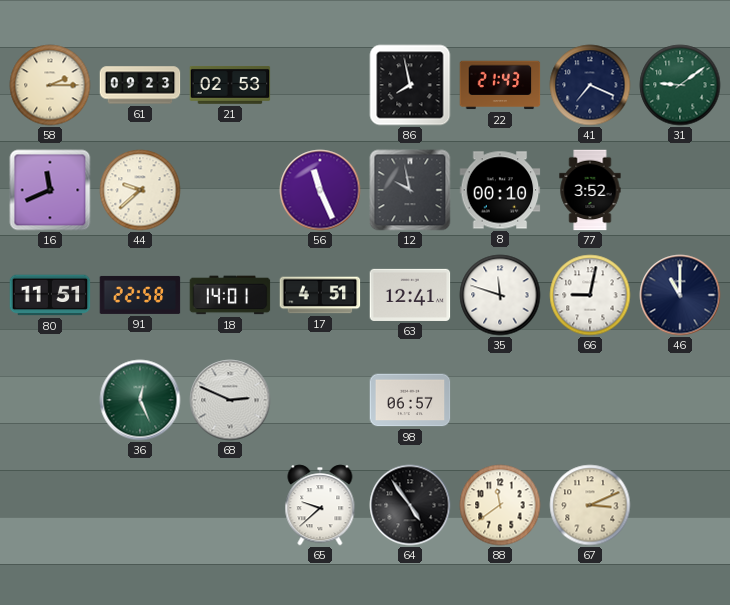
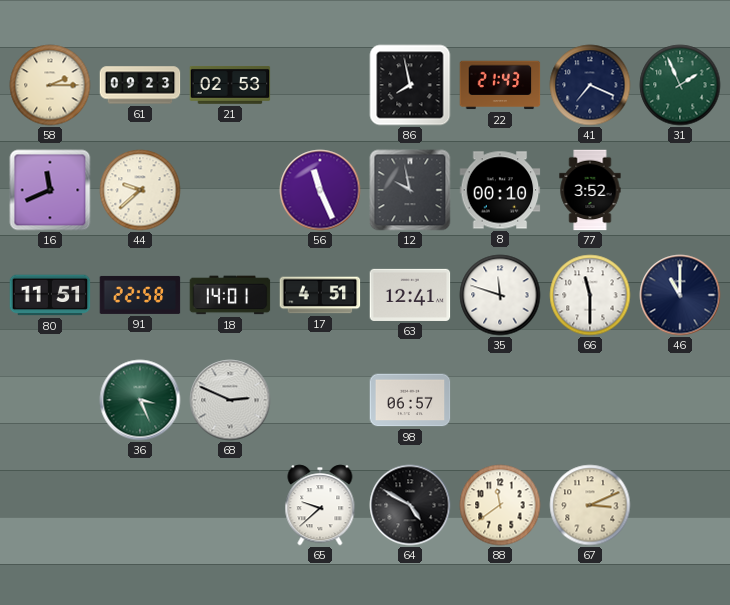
31: 9:09 -> 1:56 (680, 85)
66: 9:02 -> 11:30 (590, 295)
36: 12:26 -> 3:26 (140, 400)
64: 4:54 -> 4:50 (410, 505)
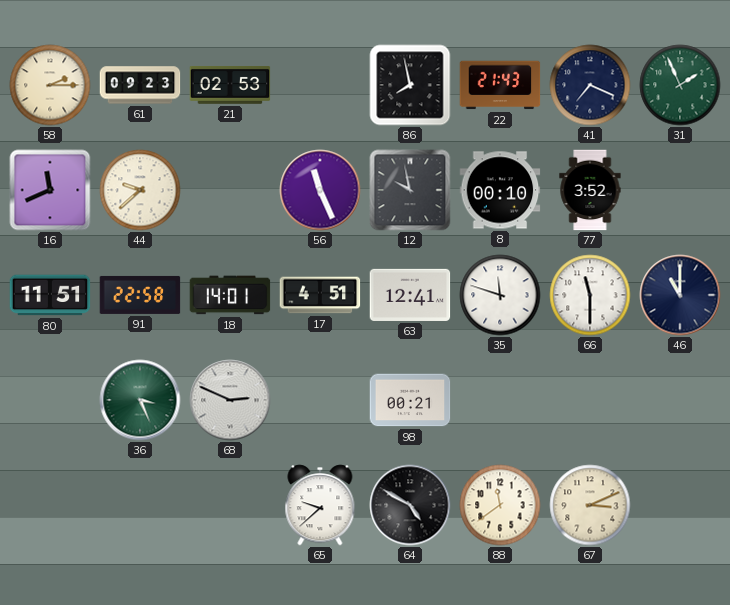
98: 06:57 -> 00:21 (410, 400)
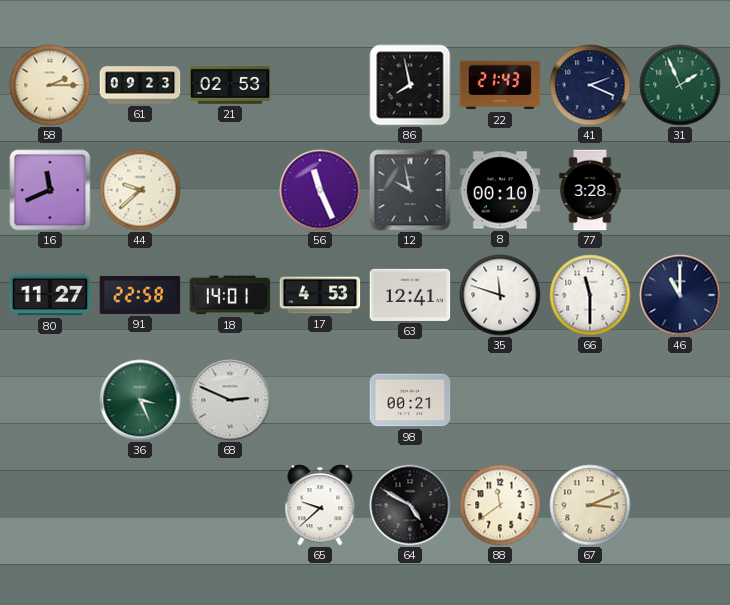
41: 7:19 -> 2:19 (590, 85)
77: 3:52 -> 3:28 (590, 190)
80: 11:51 -> 11:27 (50, 295)
17: 4:51 -> 4:53 (320, 295)
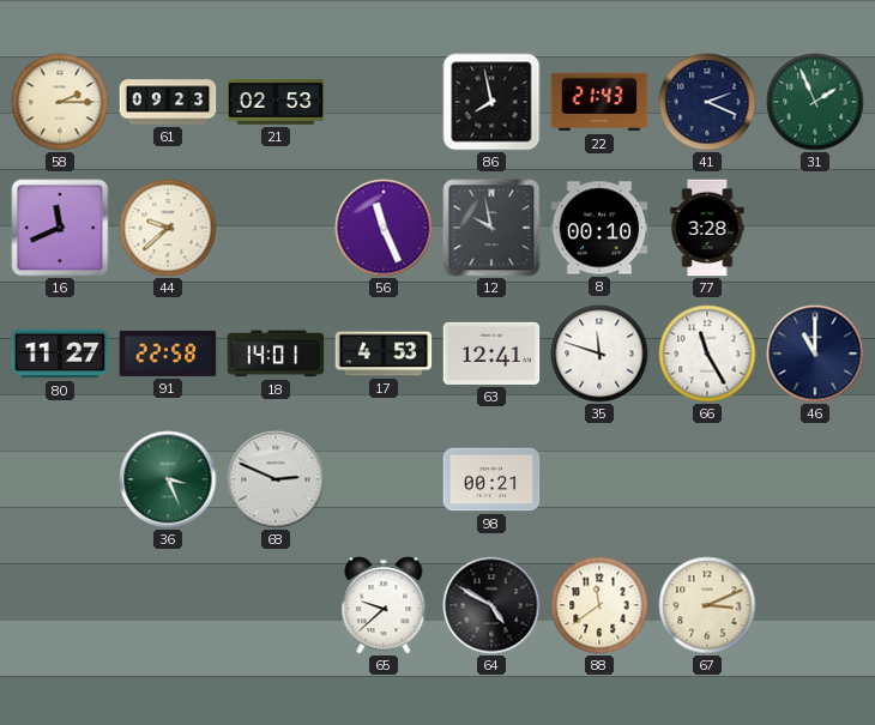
66: 11:30 -> 11:25 (707, 354)
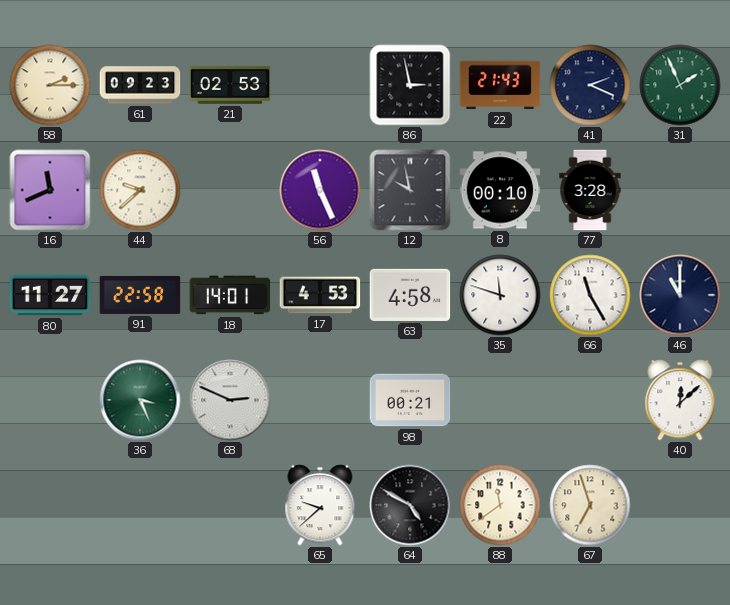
86: 7:58 -> 2:58 (410, 85)
63: 12:41 -> 4:58 (410, 295)
40: none -> 12:08 (680, 400)
67: 3:11 -> 6:57 (590, 505)
